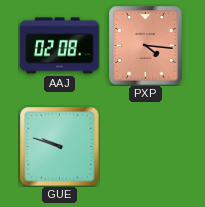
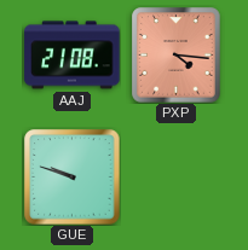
AAJ: 02:08 -> 21:08 (73, 56)
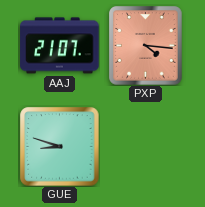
AAJ: 21:08 -> 21:07 (60, 46)
GUE: 9:48 -> 8:48 (60, 147)
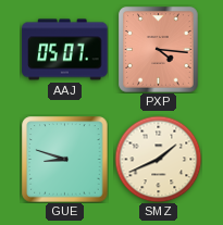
AAJ: 21:07 -> 05:07 (65, 50)
SMZ: none -> 1:41 (158, 159)
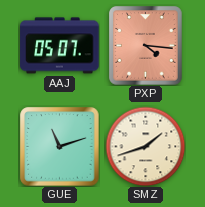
GUE: 8:48 -> 11:12 (60, 147)
SMZ: 1:41 -> 1:42 (145, 146)
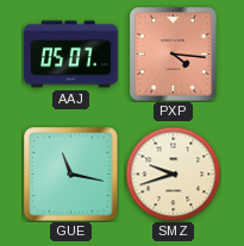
GUE: 11:12 -> 11:17 (71, 175)
SMZ: 1:42 -> 9:42 (173, 174)
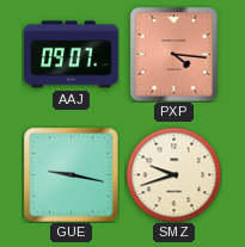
AAJ: 05:07 -> 09:07 (72, 55)
GUE: 11:17 -> 9:17 (72, 175)
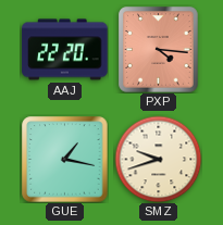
AAJ: 09:07 -> 22:20 (65, 50)
GUE: 9:17 -> 1:17 (65, 160)
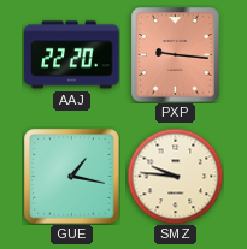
PXP: 4:16 -> 9:16 (176, 55)
SMZ: 9:42 -> 9:46 (175, 176)
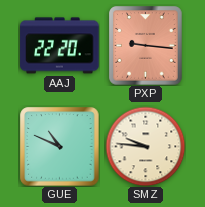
GUE: 1:17 -> 10:49 (60, 147)
